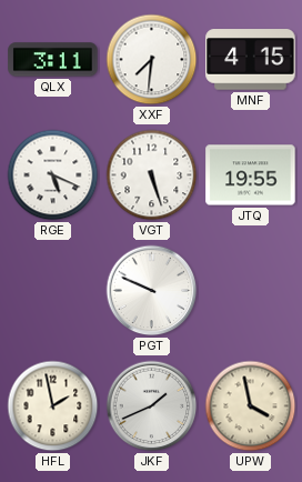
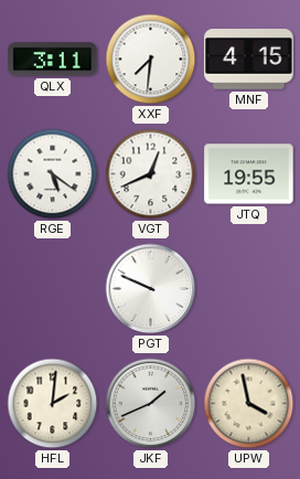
RGE: 5:19 -> 5:21 (53, 174)
VGT: 5:27 -> 12:41 (151, 174)
HFL: 1:58 -> 2:01 (53, 404)
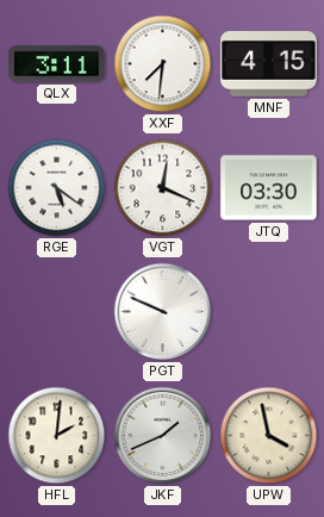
VGT: 12:41 -> 12:19 (163, 188)
JTQ: 19:55 -> 03:30 (269, 188)
